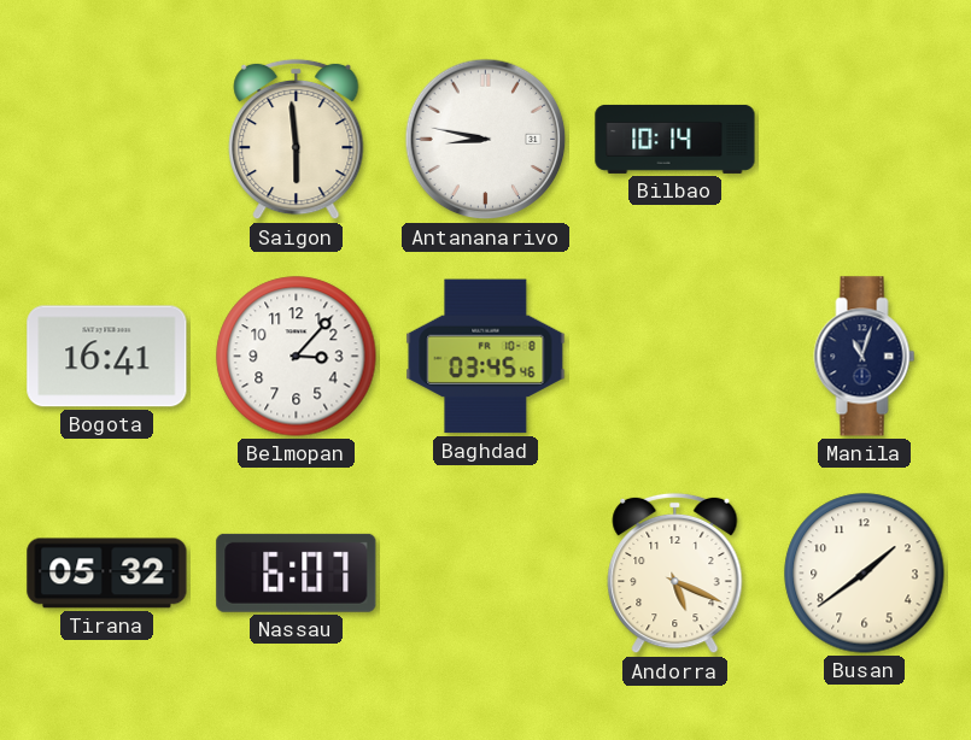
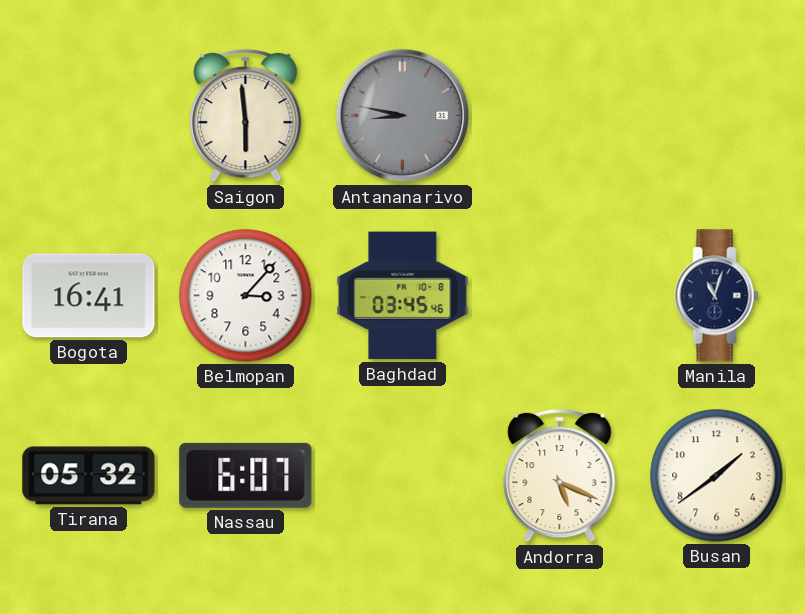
Antananarivo dial: white -> grey (403, 116)
Bilbao: 10:14 -> none (675, 139)
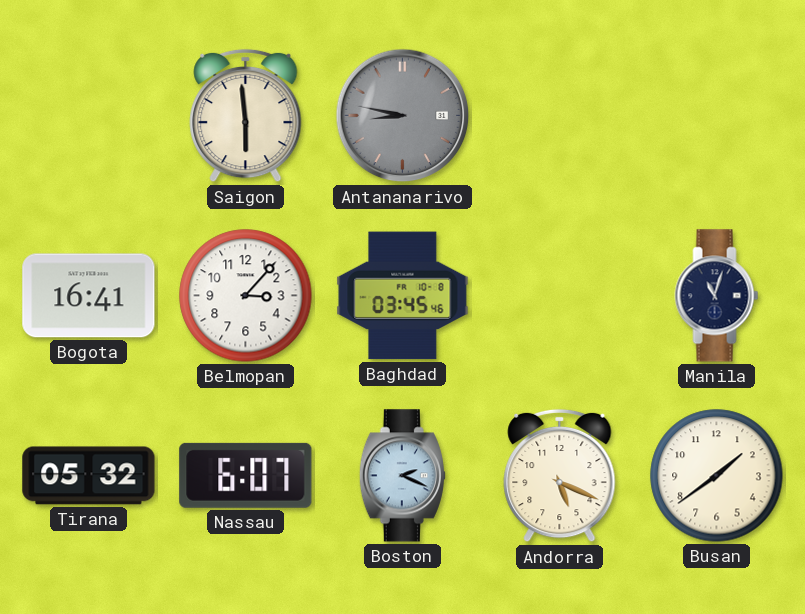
Boston: none -> 2:19 (402, 476)
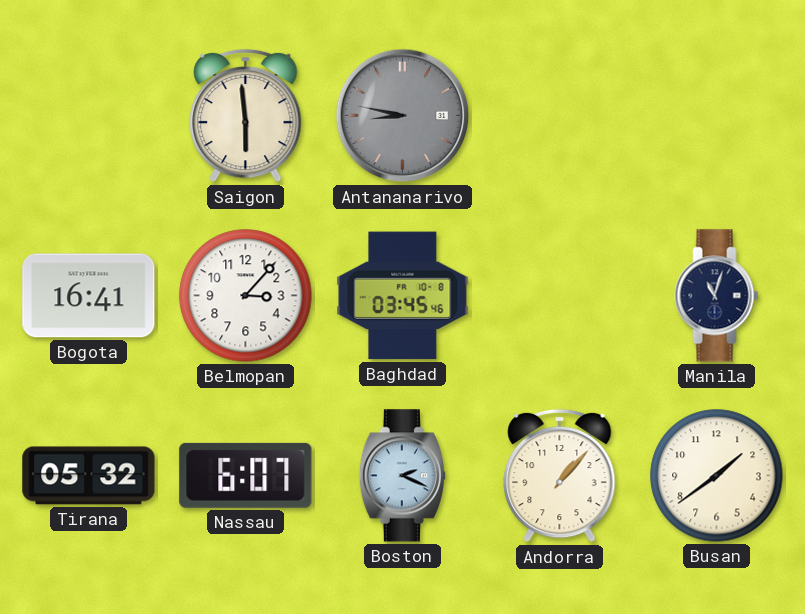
Andorra: 5:19 -> 1:07 (560, 476)
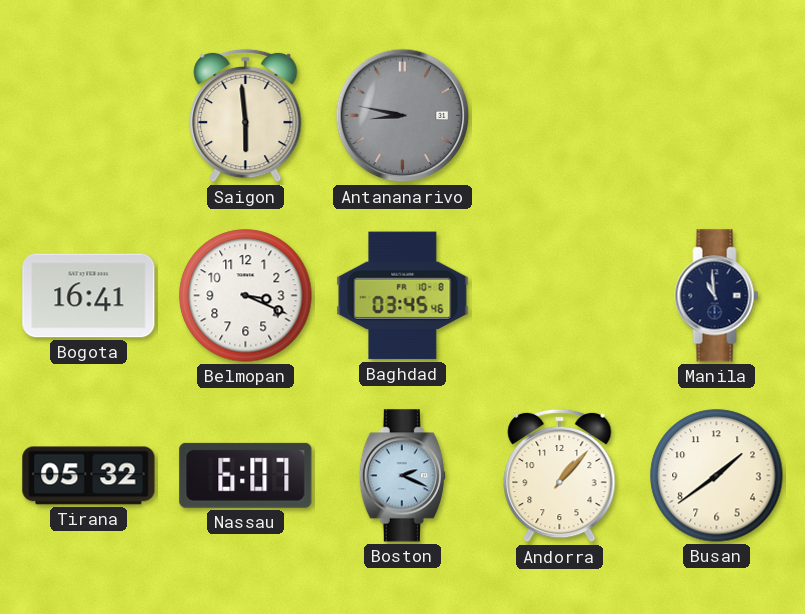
Belmopan: 3:07 -> 3:19 (246, 296)
Manila: 11:03 -> 10:59 (717, 296)
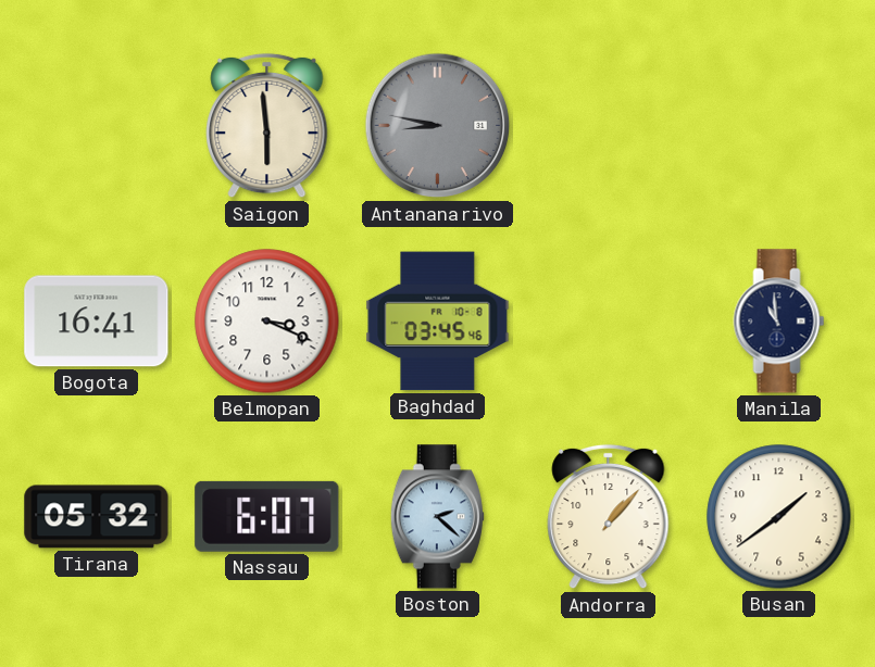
Boston: 2:19 -> 2:22 (437, 517)
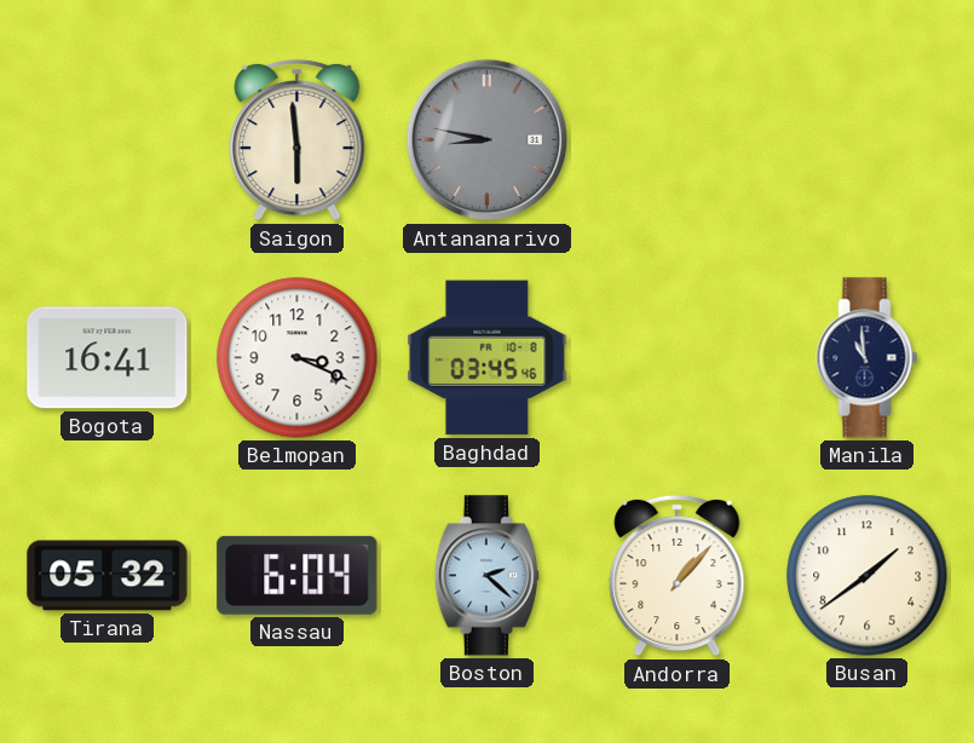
Nassau: 6:07 -> 6:04 (298, 575)
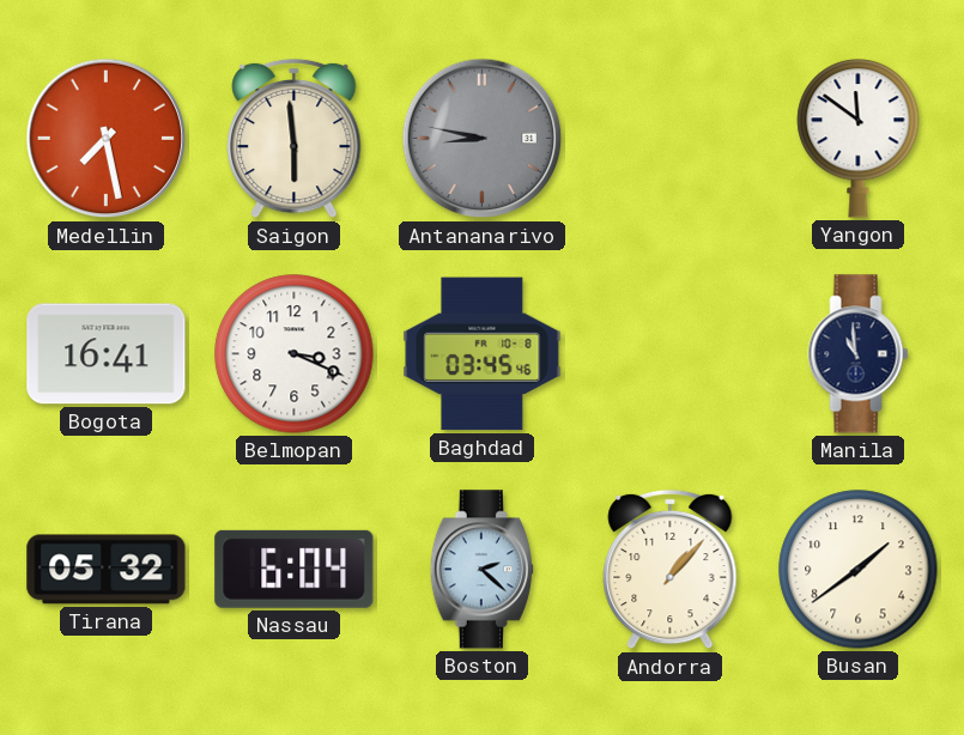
Medellin: none -> 7:28 (107, 139)
Yangon: none -> 11:51 (859, 139)
